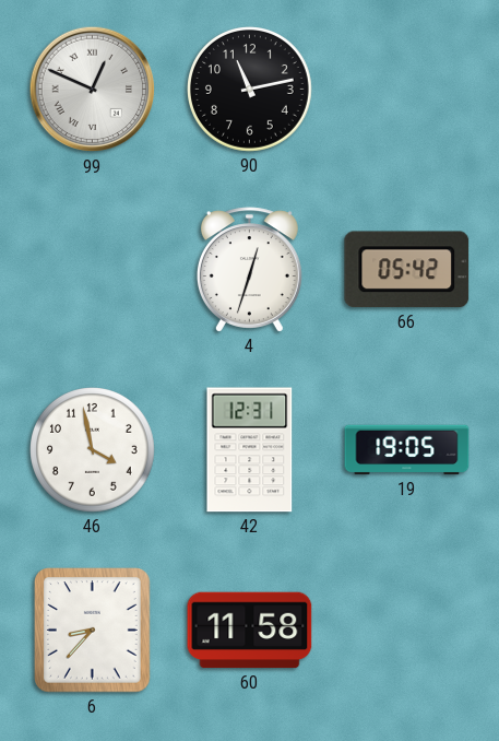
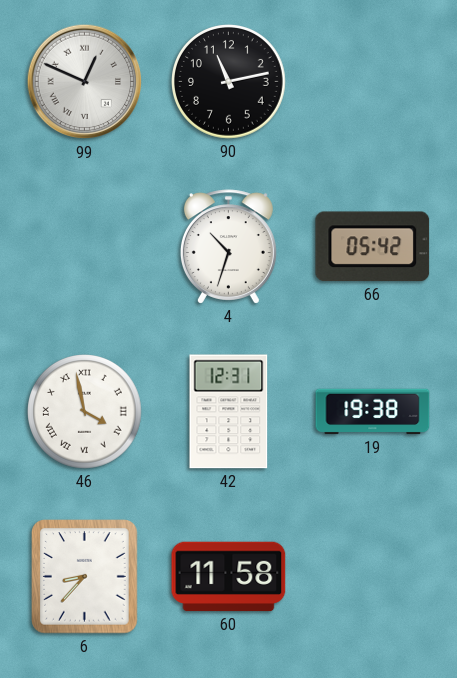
4: 12:33 -> 10:33 (228, 247)
46 numerals: Arabic -> Roman (85, 412)
19: 19:05 -> 19:38 (373, 412)
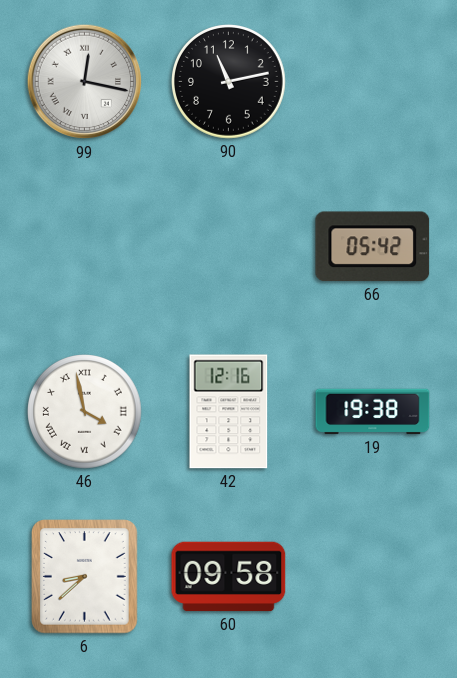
99: 12:49 -> 12:17 (85, 82)
4: 10:33 -> none (228, 247)
42: 12:31 -> 12:16 (229, 412)
6: 8:37 -> 8:38 (85, 577)
60: 11:58 -> 09:58 (229, 577)
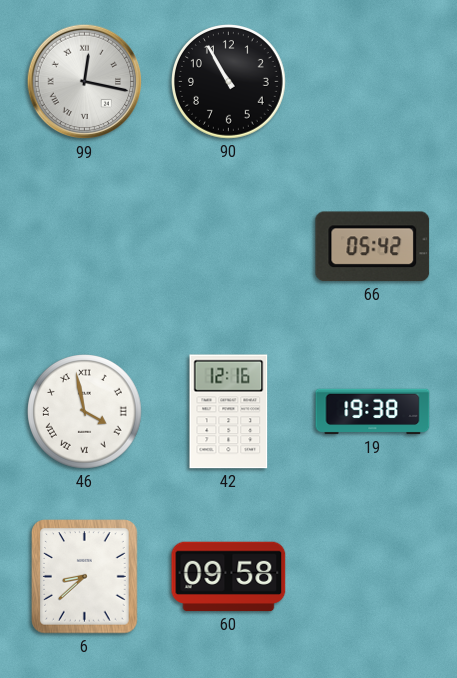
90: 11:13 -> 10:55 (229, 82)
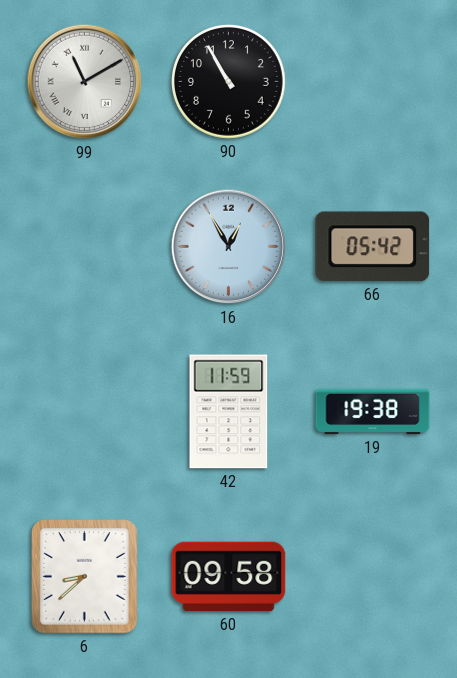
99: 12:17 -> 11:10 (85, 82)
16: none -> 12:55 (229, 247)
46: 3:58 -> none (85, 412)
42: 12:16 -> 11:59 (229, 412)
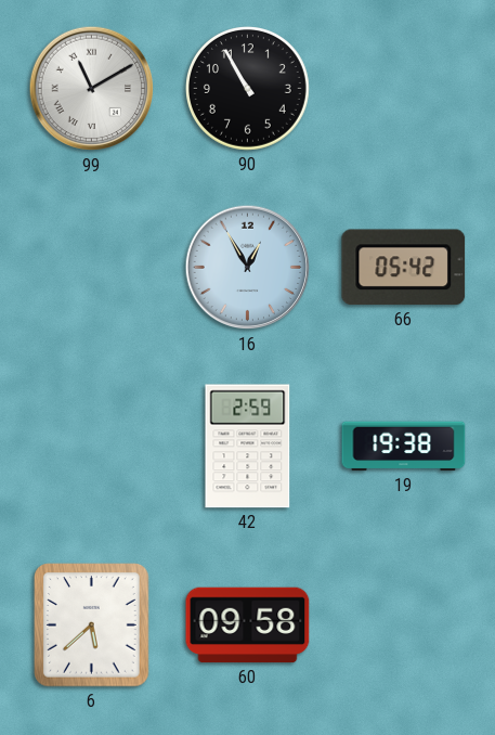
42: 11:59 -> 2:59 (248, 447)
6: 8:38 -> 5:38 (92, 626)
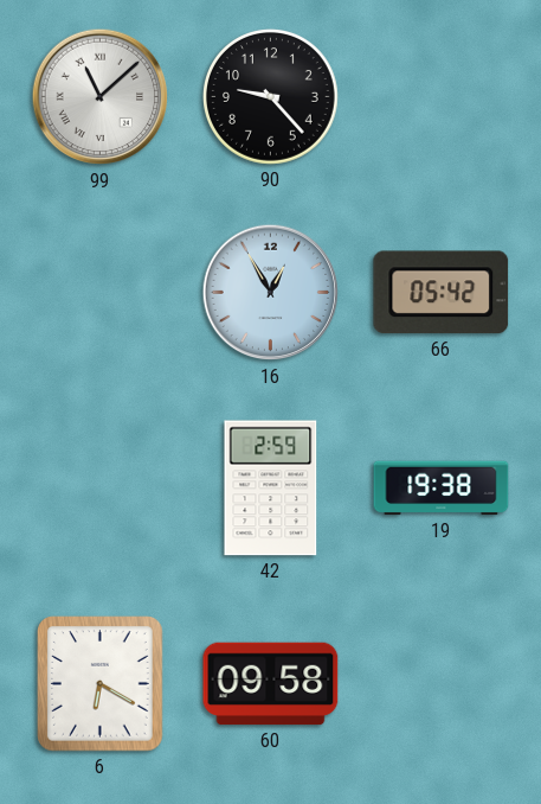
99: 11:10 -> 11:08 (101, 97)
90: 10:55 -> 9:23 (271, 97)
6: 5:38 -> 6:20 (101, 684)
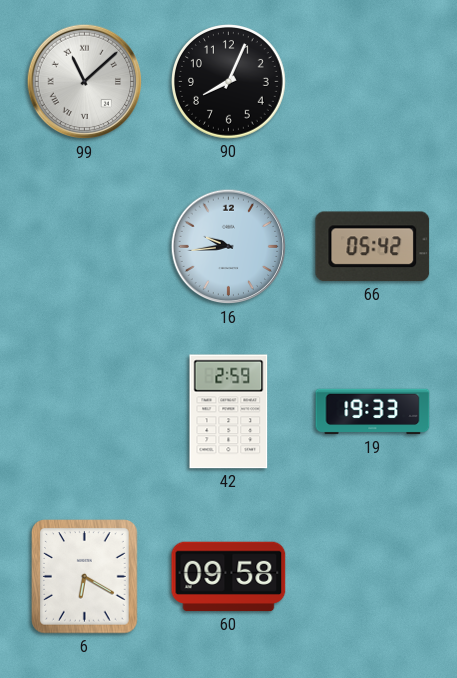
90: 9:23 -> 8:04 (229, 82)
16: 12:55 -> 9:44 (229, 247)
19: 19:38 -> 19:33 (373, 412)
